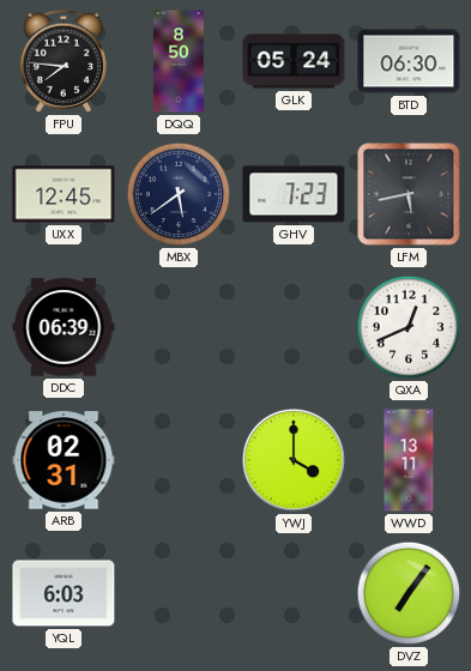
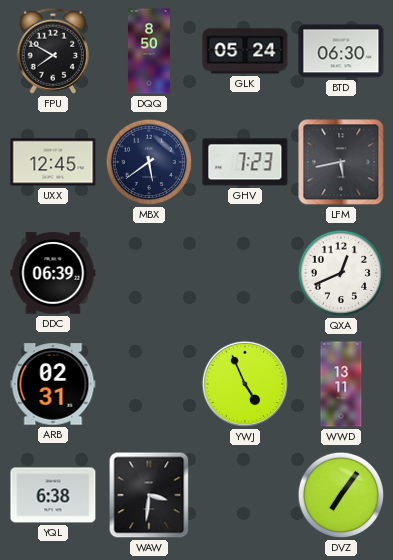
FPU: 7:46 -> 7:50 (53, 51)
YWJ: 4:00 -> 4:56 (245, 384)
YQL: 6:03 -> 6:38 (53, 495)
WAW: none -> 3:31 (149, 495)
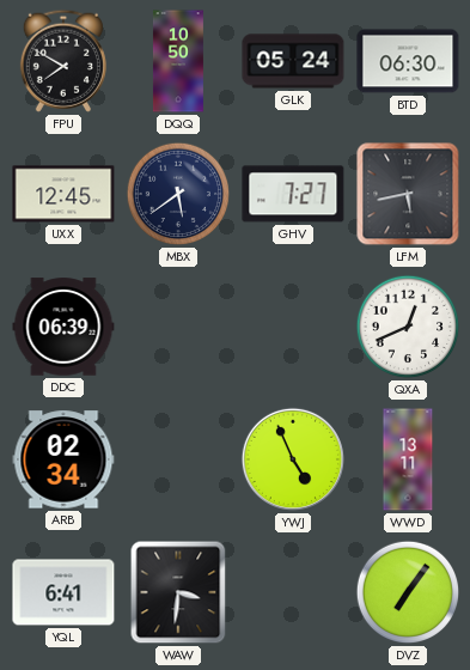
DQQ: 8:50 -> 10:50 (178, 61)
GHV: 7:23 -> 7:27 (293, 194)
ARB: 02:31 -> 02:34 (63, 459)
YQL: 6:38 -> 6:41 (63, 592)
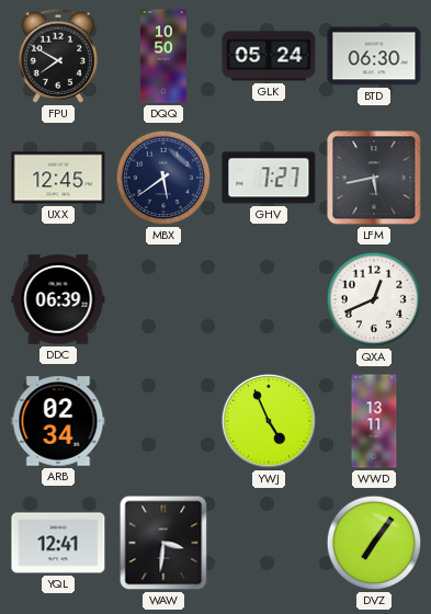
YQL: 6:41 -> 12:41 (58, 543)
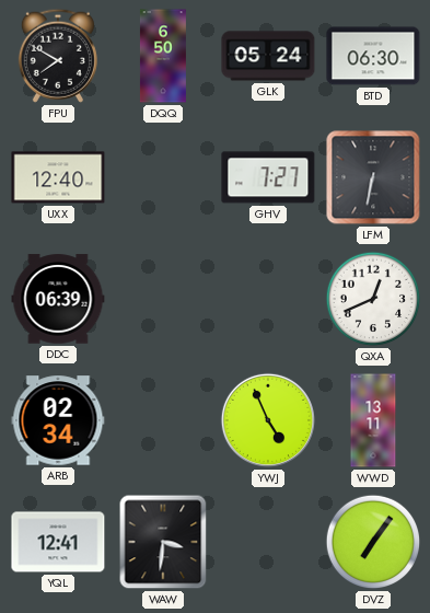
DQQ: 10:50 -> 6:50 (163, 56)
UXX: 12:45 -> 12:40 (58, 177)
MBX: 5:39 -> none (163, 178)
LFM: 5:43 -> 6:32 (373, 177)
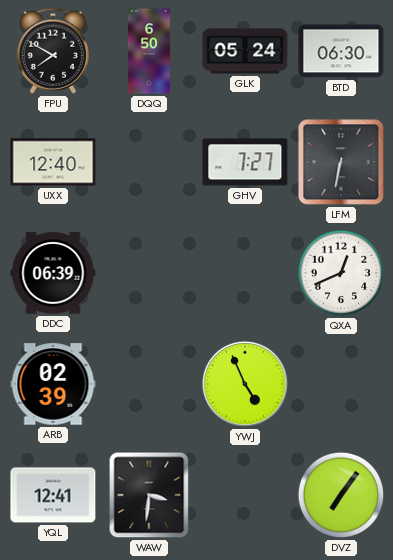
ARB: 02:34 -> 02:39 (53, 384)
WWD: 13:11 -> none (373, 420)
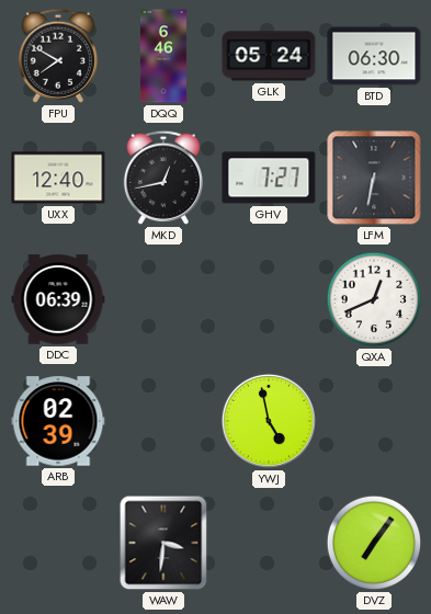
DQQ: 6:50 -> 6:46 (163, 56)
MKD: none -> 12:43 (163, 178)
YWJ: 4:56 -> 4:58 (269, 421)
YQL: 12:41 -> none (53, 495)
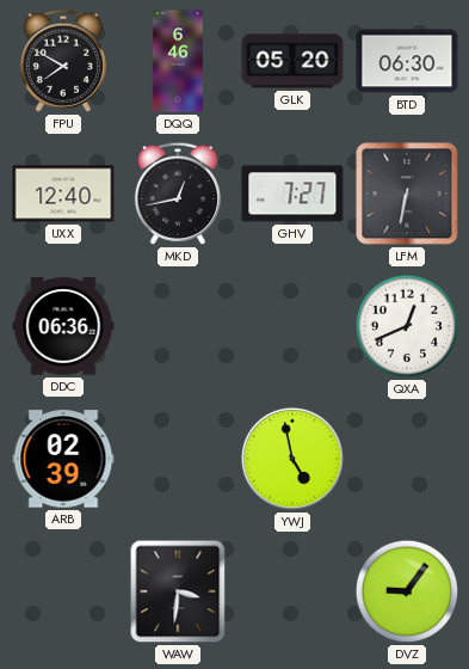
GLK: 05:24 -> 05:20 (292, 61)
DDC: 06:39 -> 06:36 (63, 326)
DVZ: 7:06 -> 9:06 (407, 591)
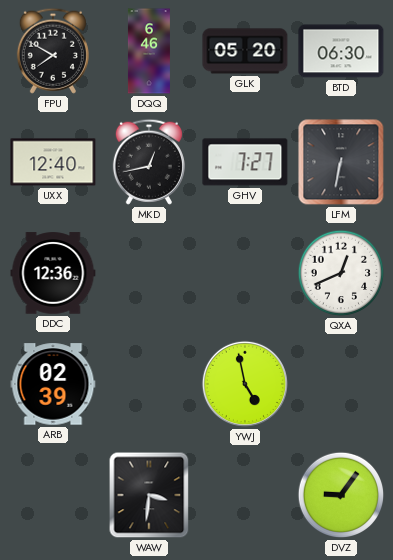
DDC: 06:36 -> 12:36 (53, 273)
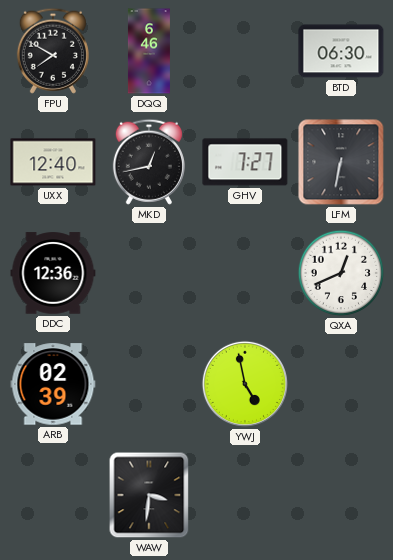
GLK: 05:20 -> none (245, 51)
DVZ: 9:06 -> none (341, 495)
